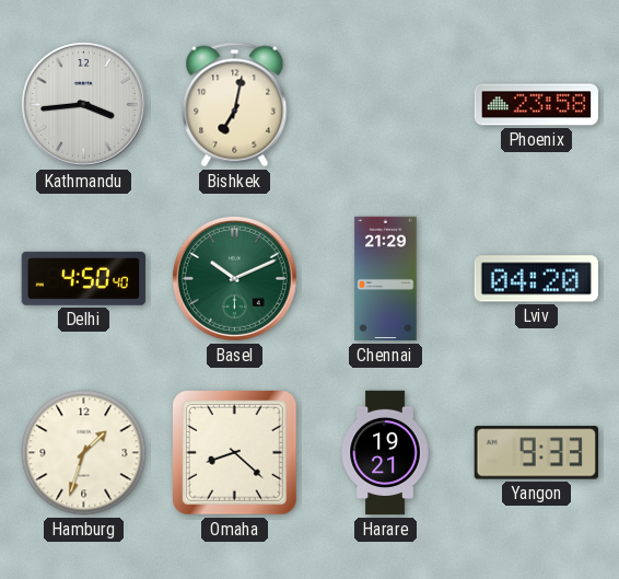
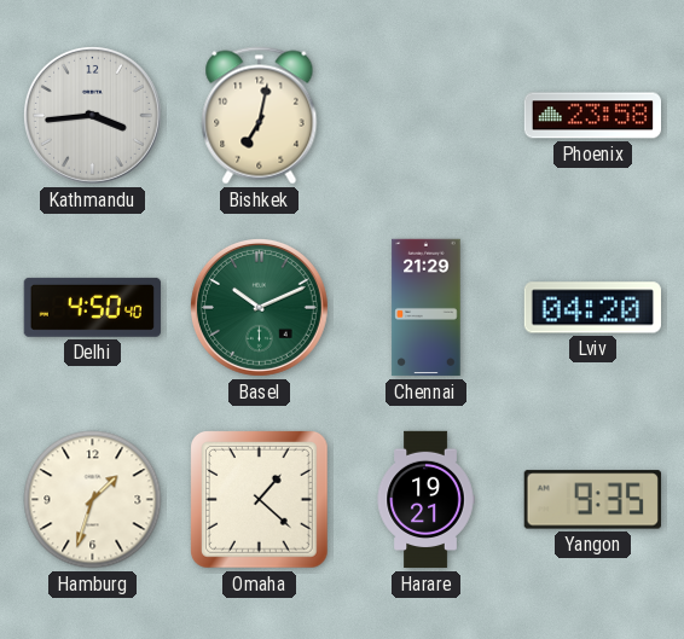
Omaha: 8:22 -> 1:22 (260, 500)
Yangon: 9:33 -> 9:35 (592, 500)
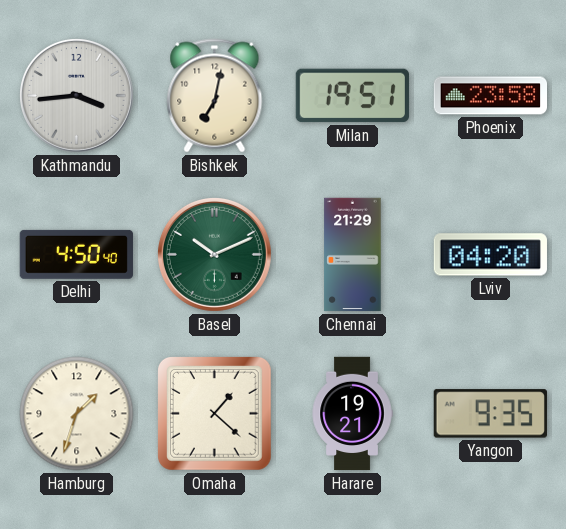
Milan: none -> 19:51 (352, 96)
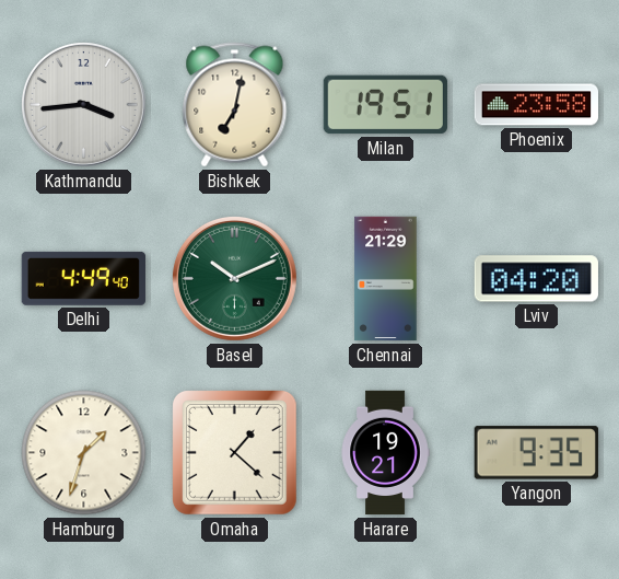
Delhi: 4:50 -> 4:49 (83, 278)
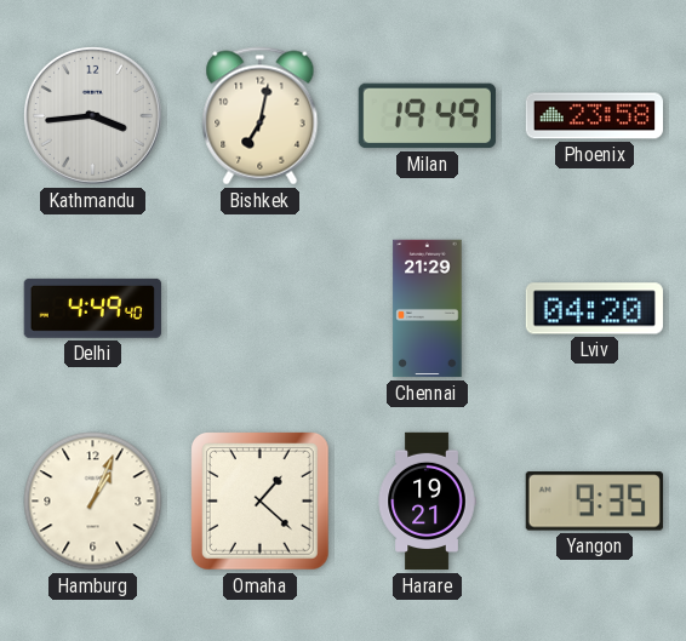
Milan: 19:51 -> 19:49 (427, 116)
Basel: 10:11 -> none (234, 278)
Hamburg: 1:33 -> 1:04 (93, 502)
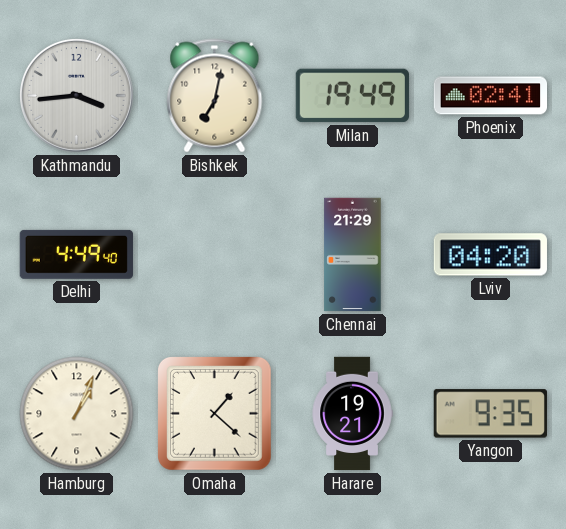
Phoenix: 23:58 -> 02:41 (490, 96)
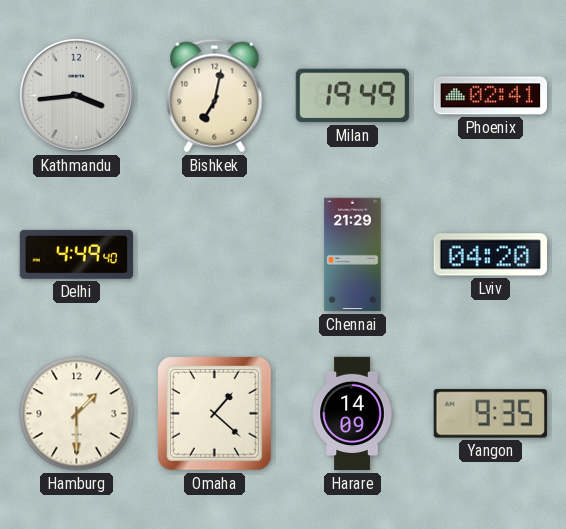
Hamburg: 1:04 -> 1:30 (77, 414)
Harare: 19:21 -> 14:09 (352, 414)
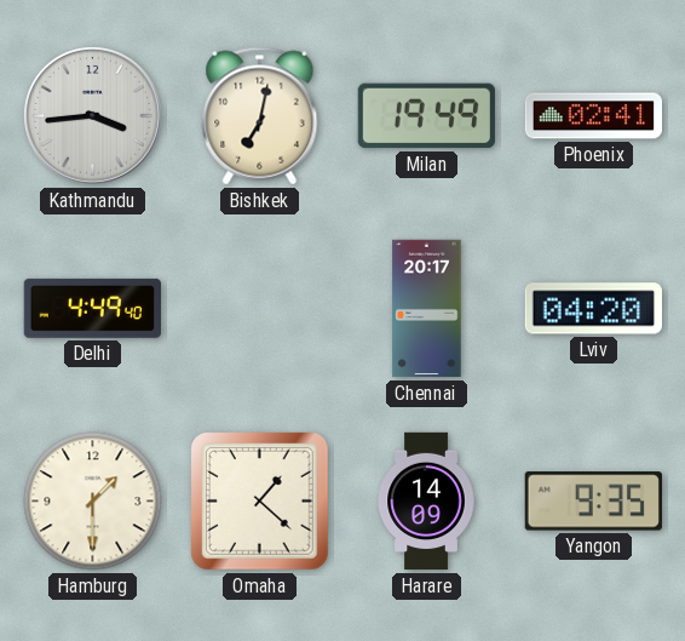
Chennai: 21:29 -> 20:17 (427, 309)
